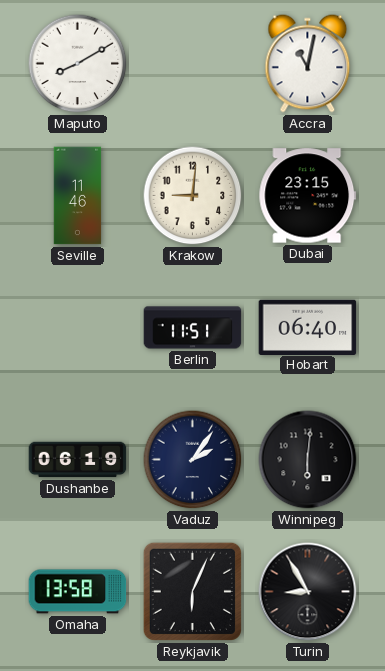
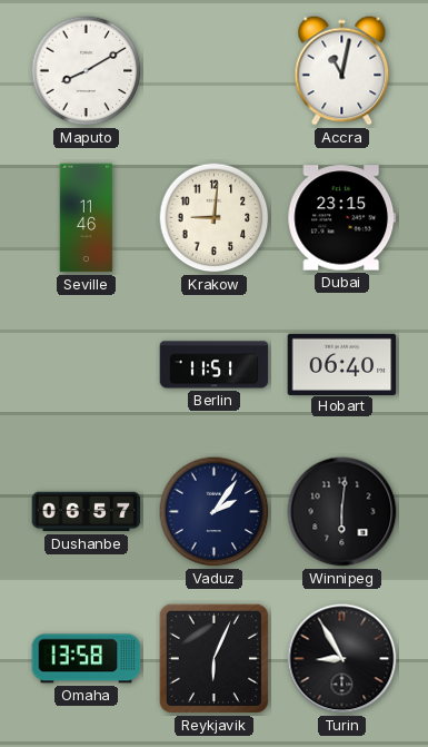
Dushanbe: 06:19 -> 06:57 (87, 512)
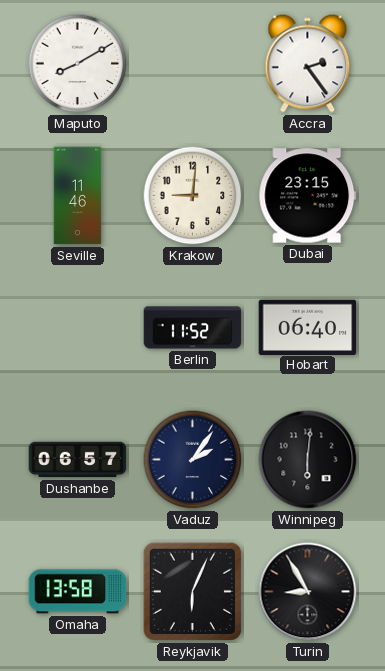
Accra: 11:02 -> 2:24 (308, 64)
Berlin: 11:51 -> 11:52 (193, 328)
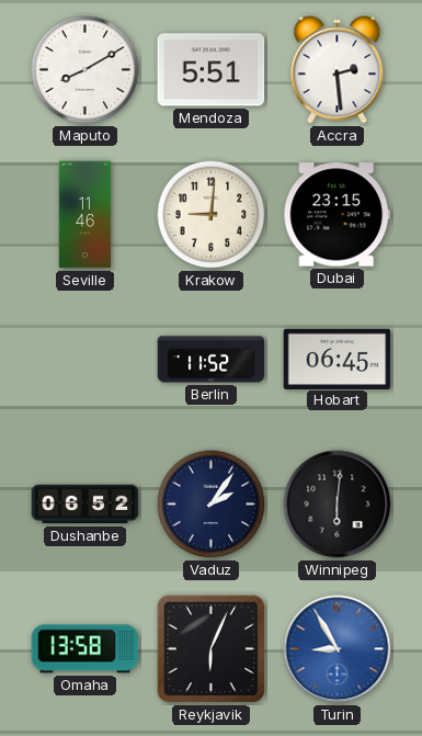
Mendoza: none -> 5:51 (212, 70)
Accra: 2:24 -> 2:29 (338, 70)
Hobart: 06:40 -> 06:45 (338, 359)
Dushanbe: 06:57 -> 06:52 (85, 505)
Turin dial: black -> blue (338, 649)
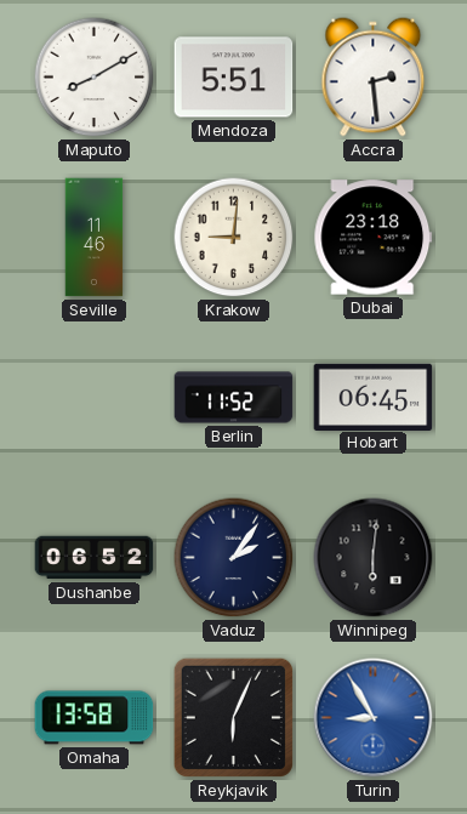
Dubai: 23:15 -> 23:18 (374, 238)
